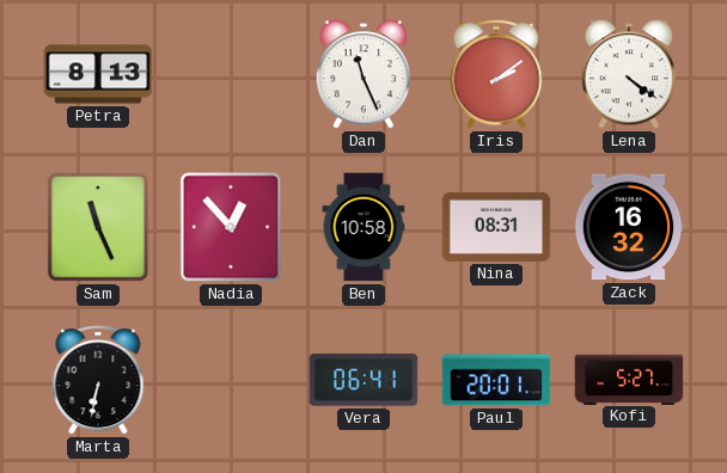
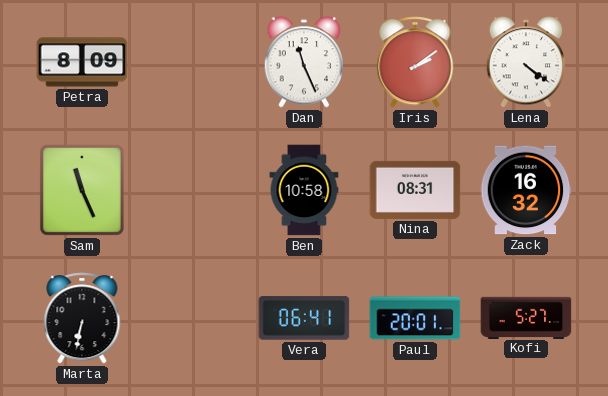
Petra: 8:13 -> 8:09 (82, 62)
Nadia: 12:53 -> none (231, 227)
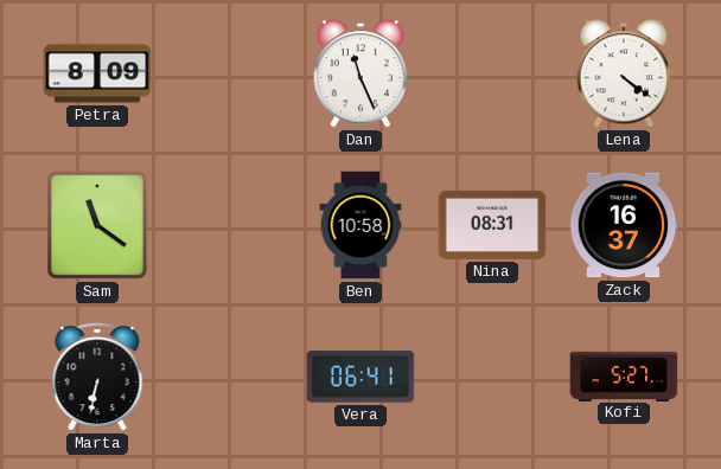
Iris: 2:09 -> none (415, 62)
Sam: 11:26 -> 11:21 (97, 225)
Zack: 16:32 -> 16:37 (624, 225)
Paul: 20:01 -> none (415, 318)
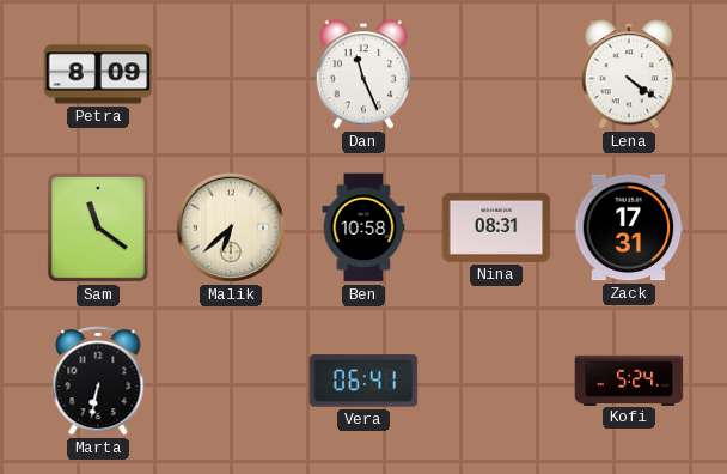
Malik: none -> 6:38 (231, 227)
Zack: 16:37 -> 17:31 (629, 227)
Kofi: 5:27 -> 5:24 (629, 379)
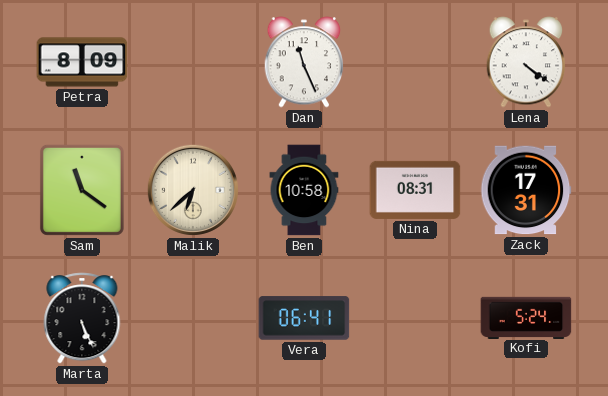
Marta: 6:32 -> 5:26 (82, 318)
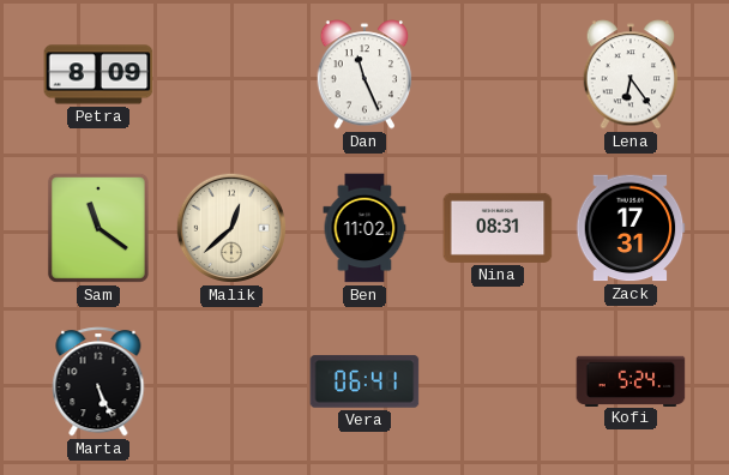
Lena: 4:21 -> 6:24 (631, 74)
Malik: 6:38 -> 12:38 (231, 228)
Ben: 10:58 -> 11:02 (365, 228)
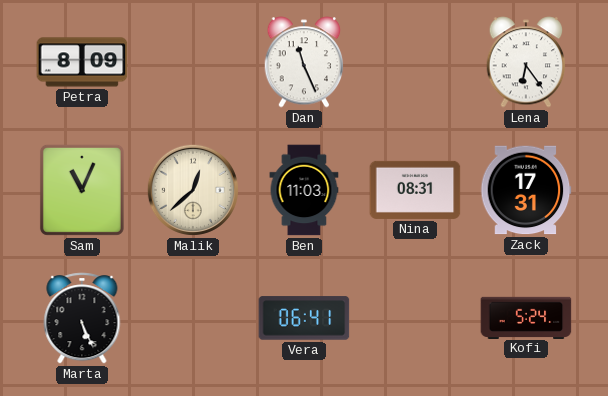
Sam: 11:21 -> 11:04 (82, 190)
Ben: 11:02 -> 11:03 (304, 190)
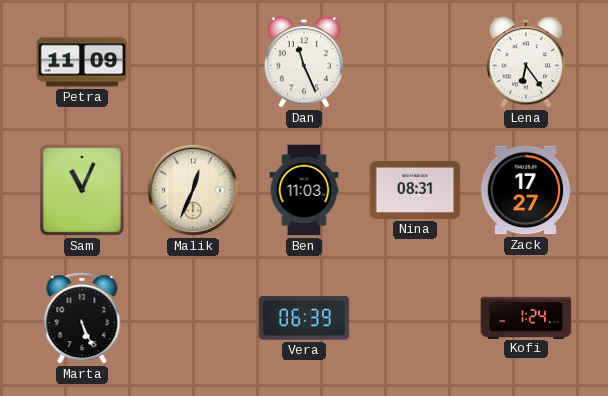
Petra: 8:09 -> 11:09 (82, 62)
Malik: 12:38 -> 12:34 (193, 190)
Zack: 17:31 -> 17:27 (526, 190)
Vera: 06:41 -> 06:39 (304, 318)
Kofi: 5:24 -> 1:24 (526, 317)
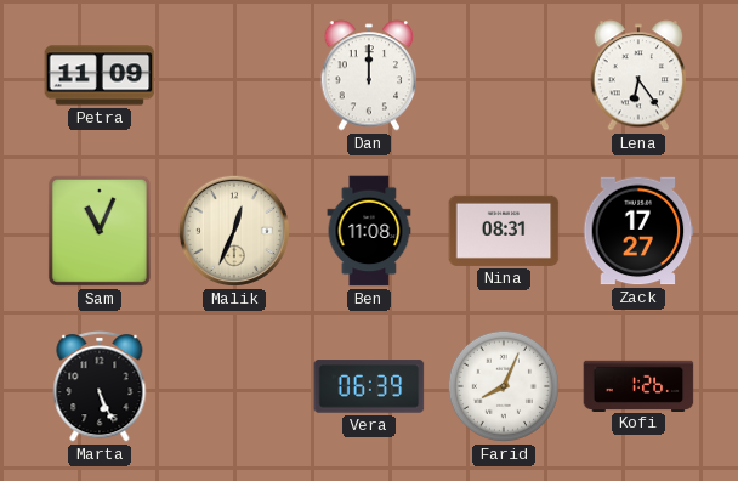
Dan: 11:26 -> 12:00 (369, 75)
Ben: 11:03 -> 11:08 (369, 231)
Farid: none -> 8:04 (504, 386)
Kofi: 1:24 -> 1:26 (638, 385)
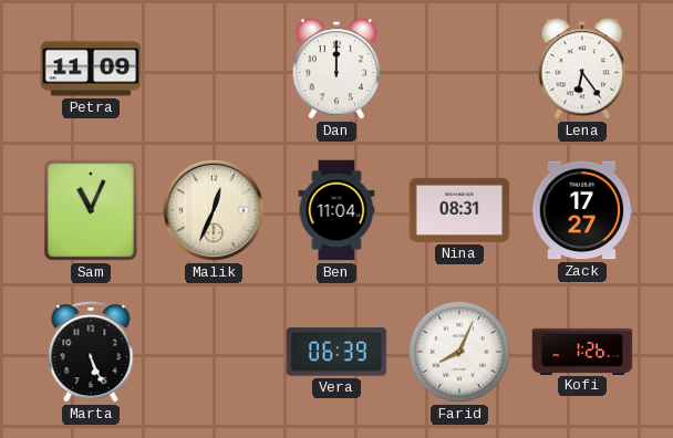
Ben: 11:08 -> 11:04 (336, 210)
